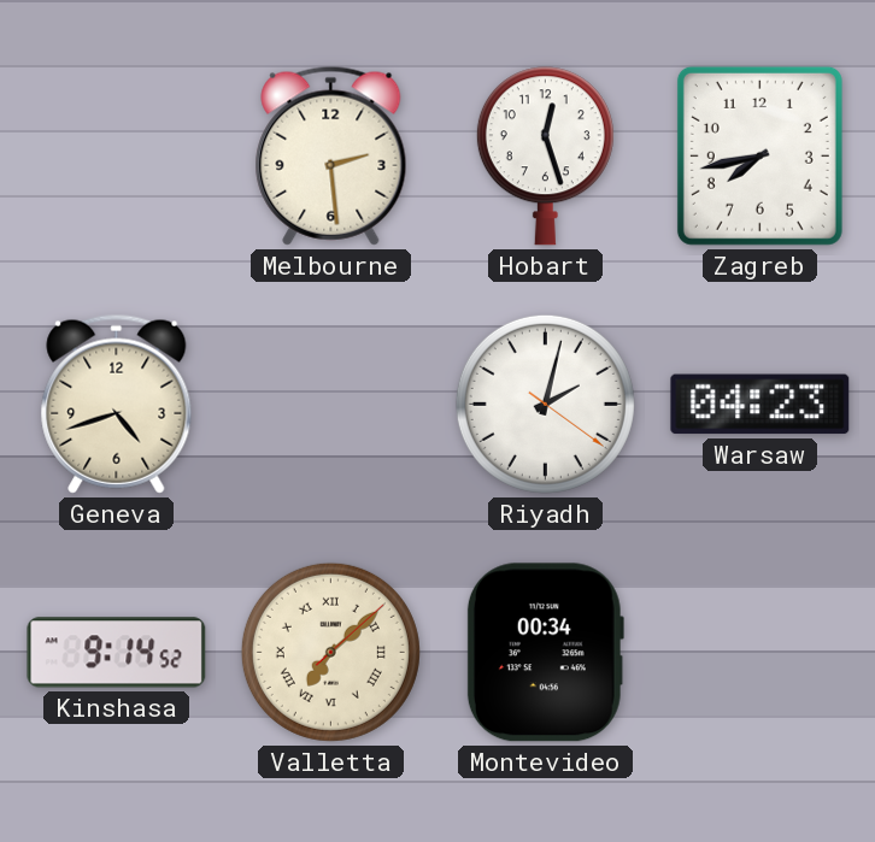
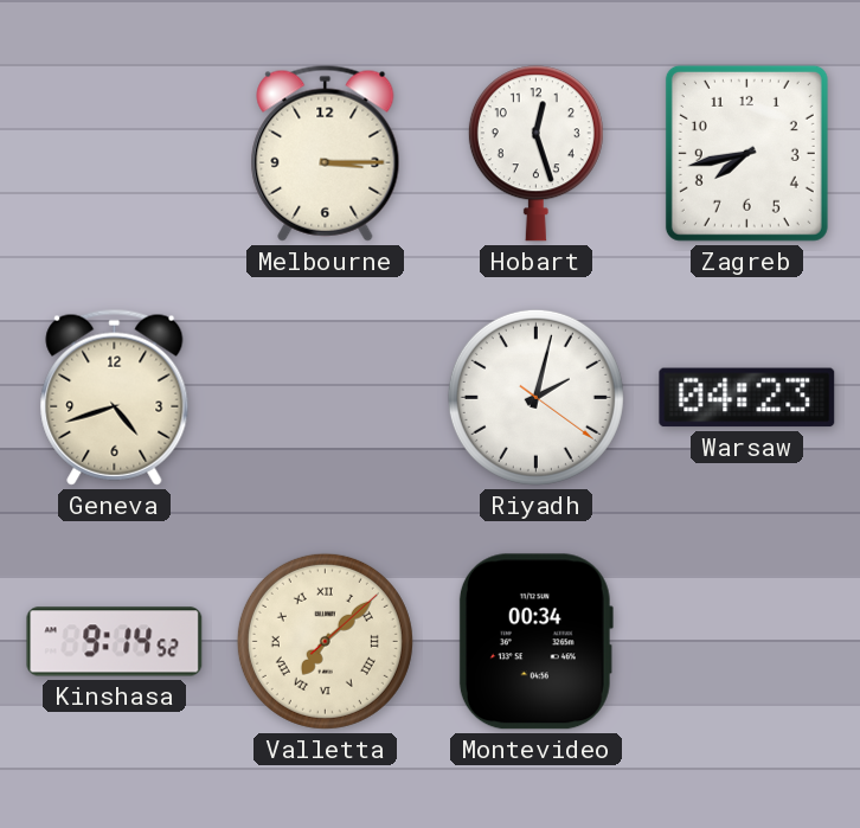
Melbourne: 2:29 -> 3:15 (326, 153)
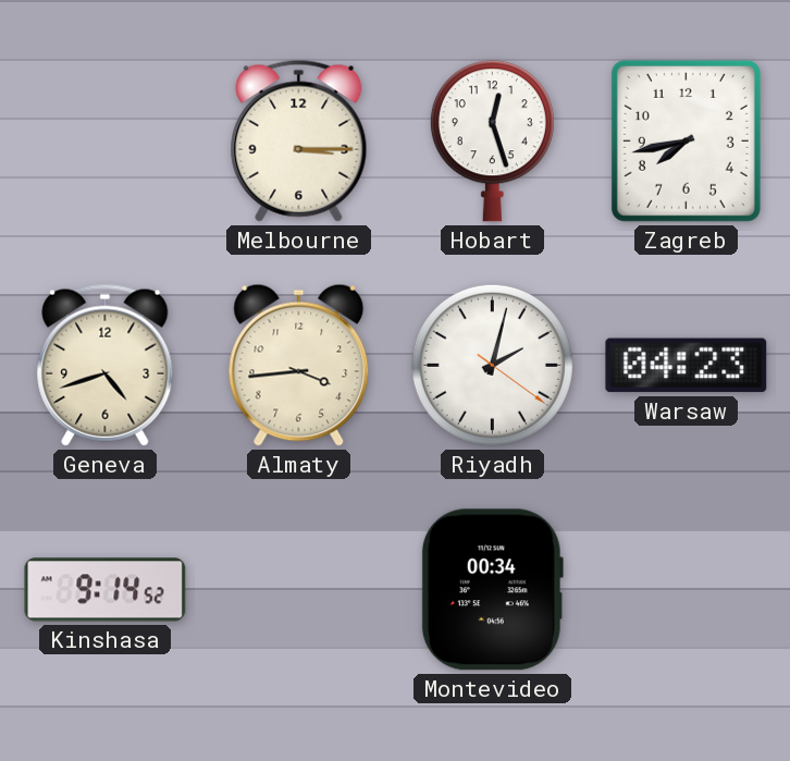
Almaty: none -> 3:44 (299, 365)
Valletta: 7:08 -> none (325, 641)
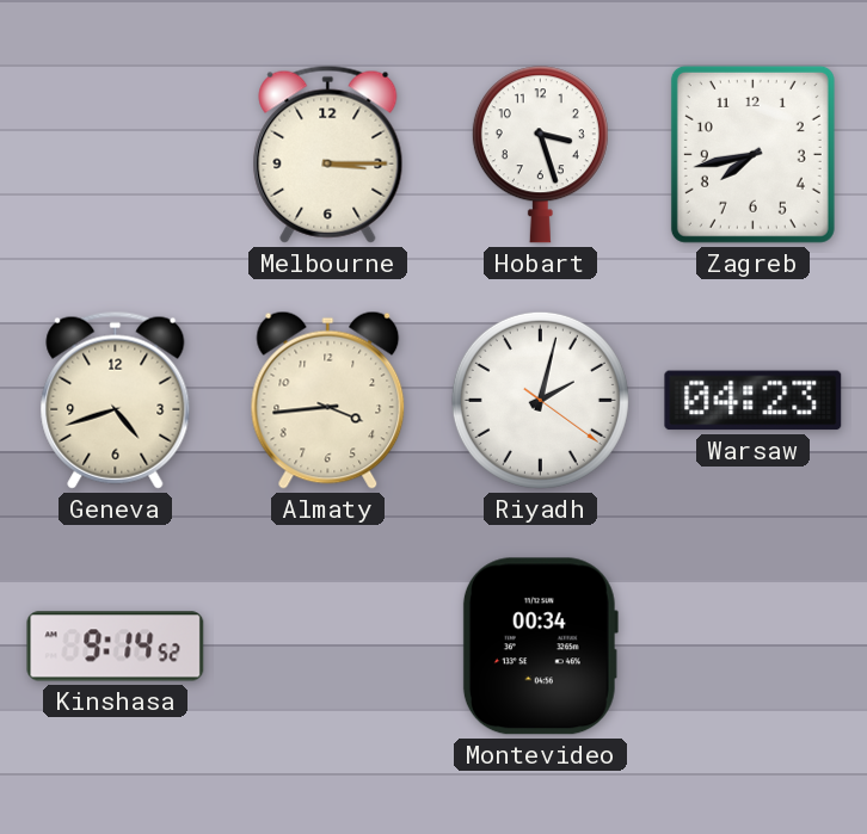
Hobart: 12:27 -> 3:27 (540, 155)
